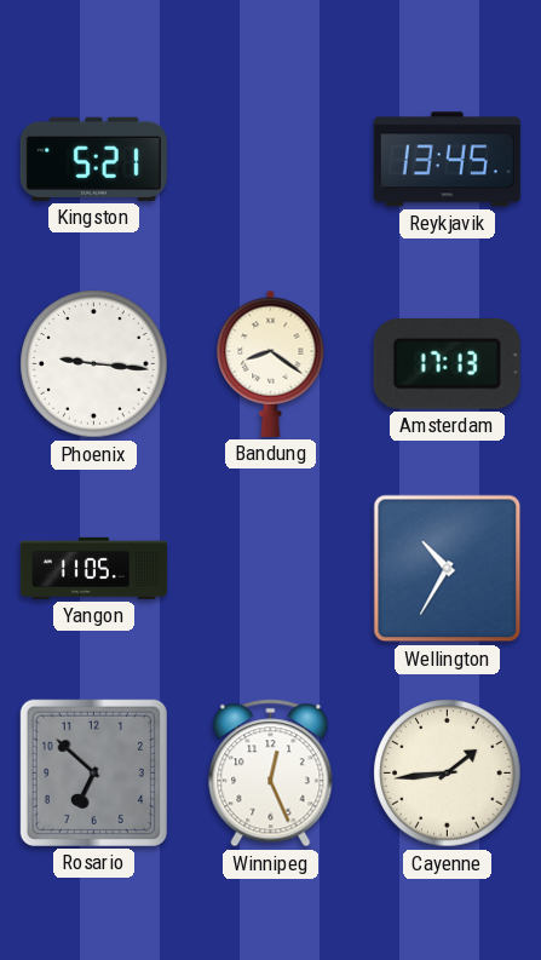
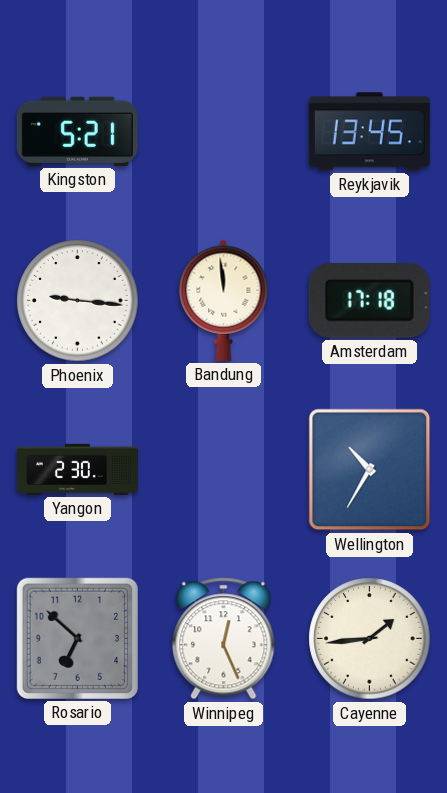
Bandung: 8:21 -> 11:59 (224, 300)
Amsterdam: 17:13 -> 17:18 (369, 301)
Yangon: 11:05 -> 2:30 (77, 469)
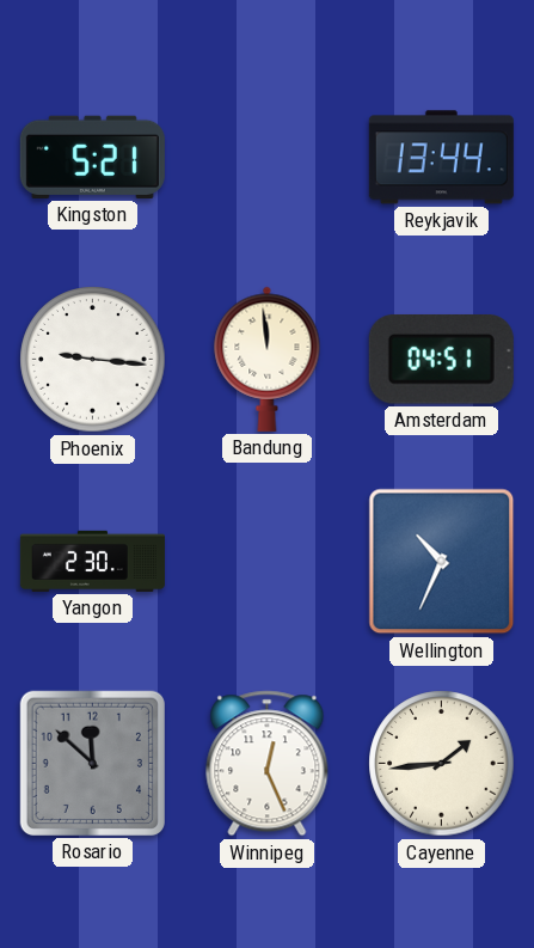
Reykjavik: 13:45 -> 13:44 (441, 158)
Amsterdam: 17:18 -> 04:51 (441, 360)
Wellington: 10:35 -> 10:34 (442, 562)
Rosario: 6:52 -> 11:52 (92, 763)
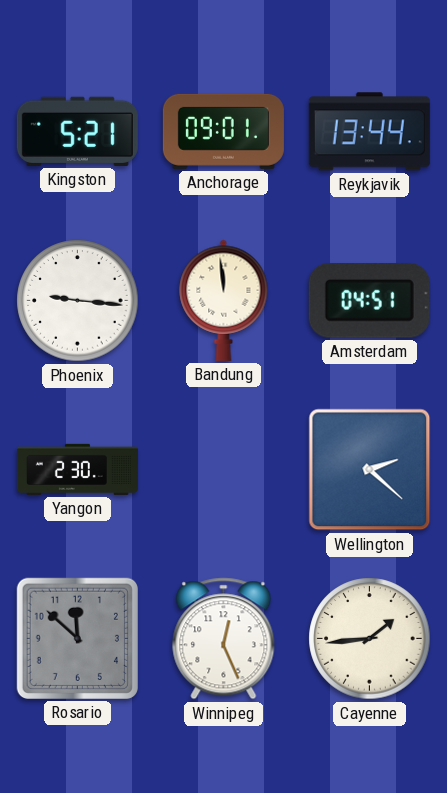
Anchorage: none -> 09:01 (223, 131)
Wellington: 10:34 -> 2:22 (370, 470)
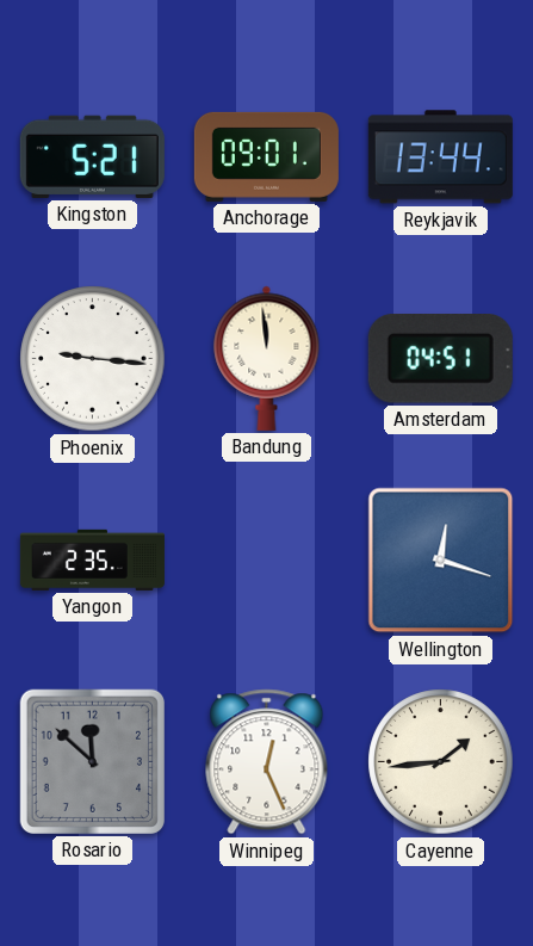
Yangon: 2:30 -> 2:35 (92, 559)
Wellington: 2:22 -> 12:18 (441, 561)
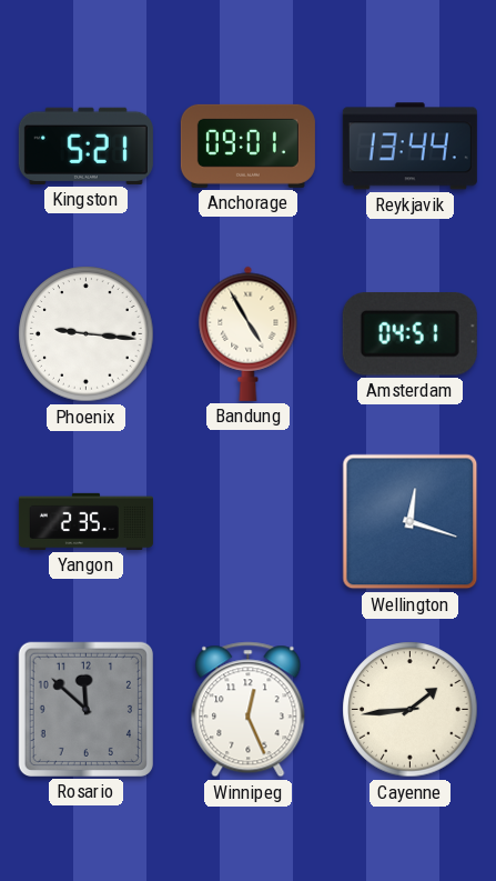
Bandung: 11:59 -> 4:55 (249, 333)
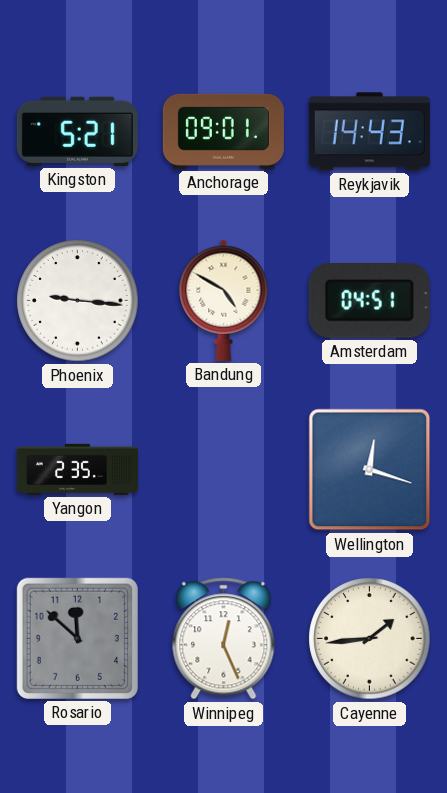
Reykjavik: 13:44 -> 14:43 (369, 132)
Bandung: 4:55 -> 4:50 (224, 300)
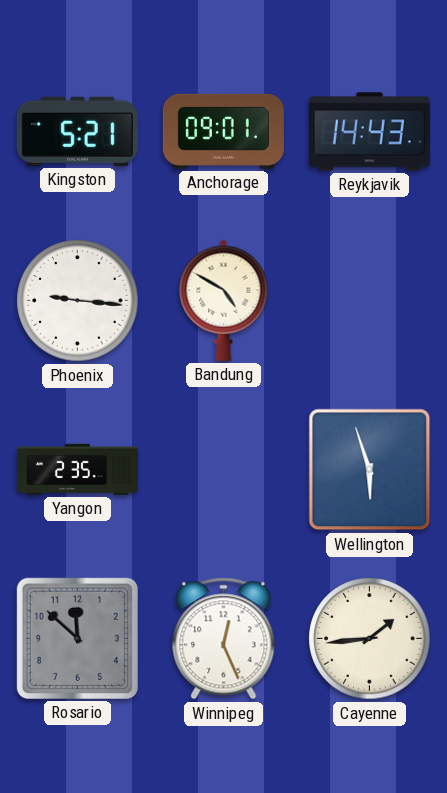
Amsterdam: 04:51 -> none (369, 301)
Wellington: 12:18 -> 5:57 (370, 470)
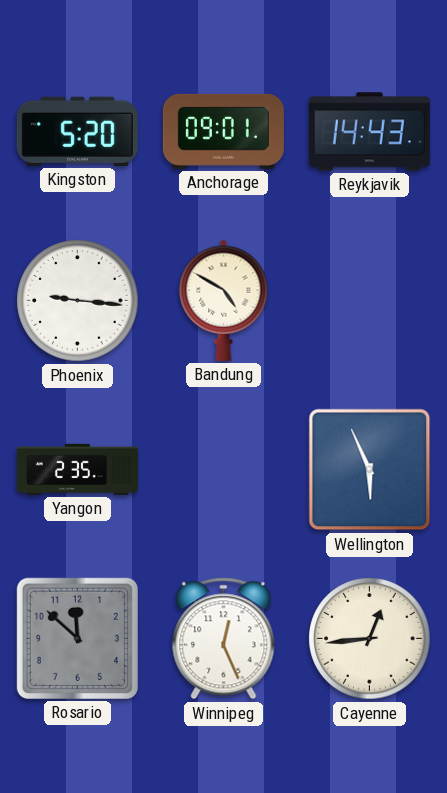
Kingston: 5:21 -> 5:20 (77, 131)
Wellington: 5:57 -> 5:56 (370, 470)
Cayenne: 1:44 -> 12:44 (370, 639)
